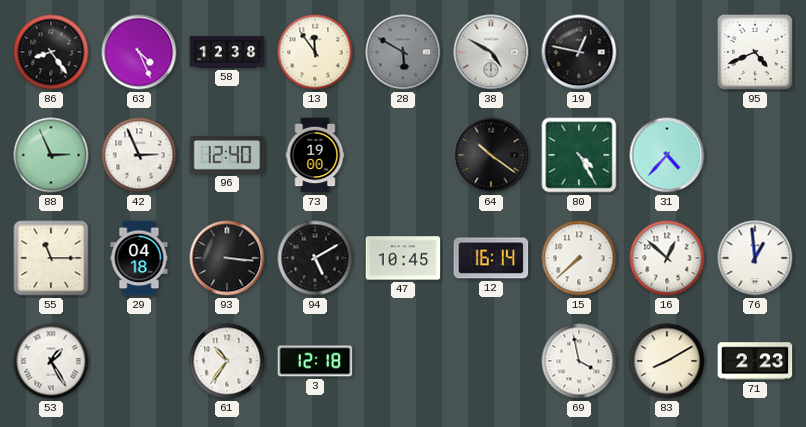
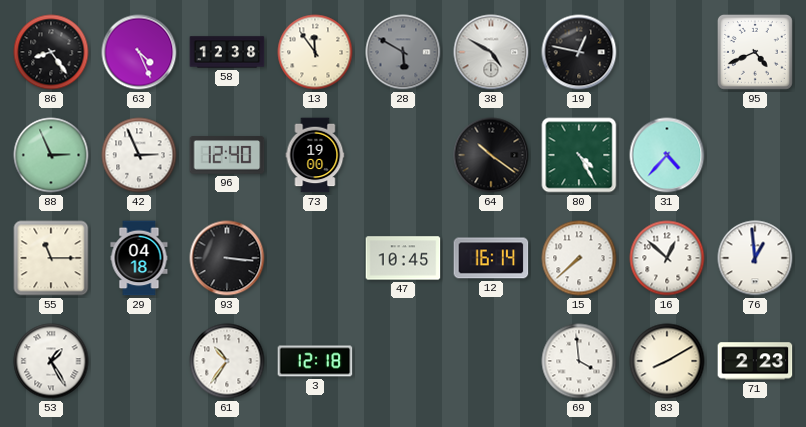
94: 5:10 -> none (315, 258)
69: 3:58 -> 3:59 (579, 361)
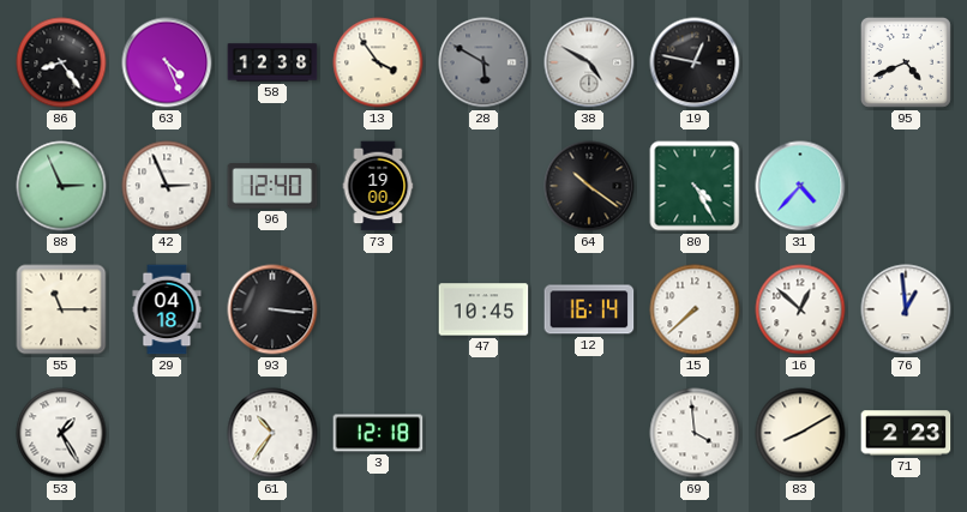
13: 11:54 -> 3:54 (378, 62)
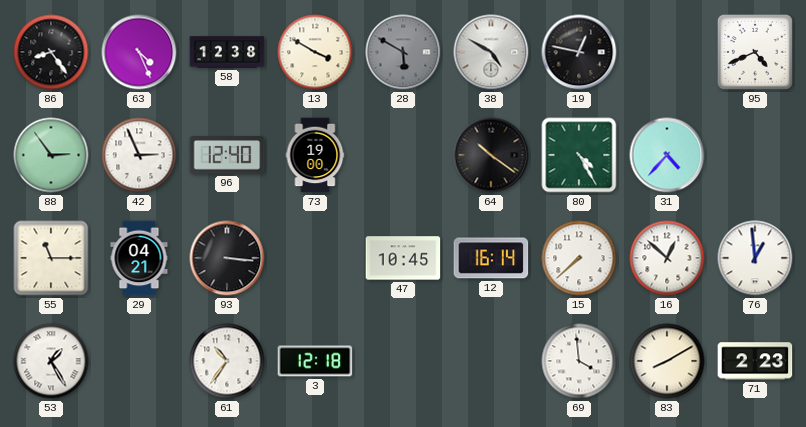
13: 3:54 -> 3:50 (315, 52)
88: 2:56 -> 2:54 (51, 155)
29: 04:18 -> 04:21 (139, 258)
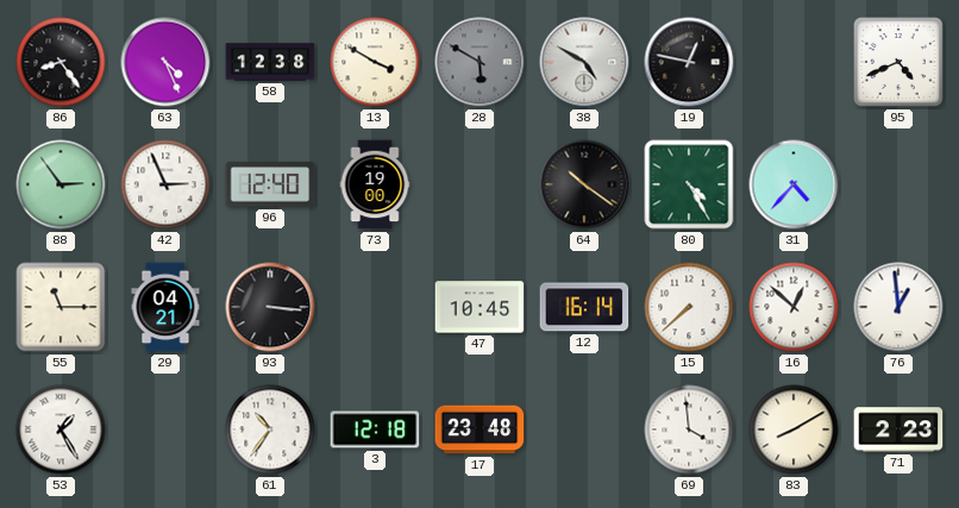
17: none -> 23:48 (479, 429)
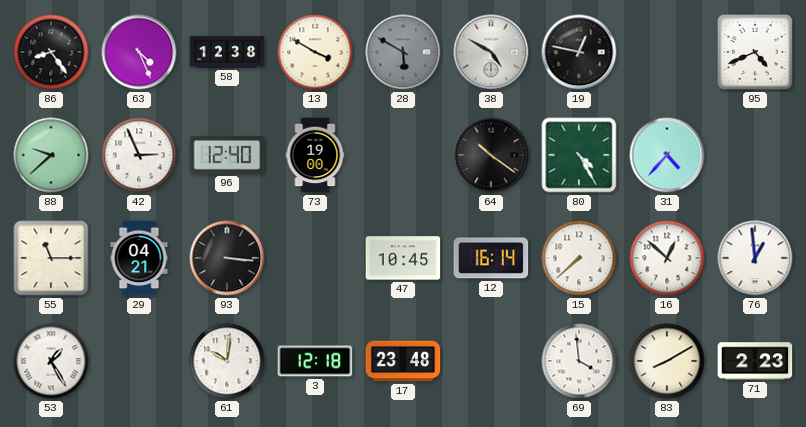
88: 2:54 -> 9:38 (51, 155)
61: 10:36 -> 10:01 (227, 361)
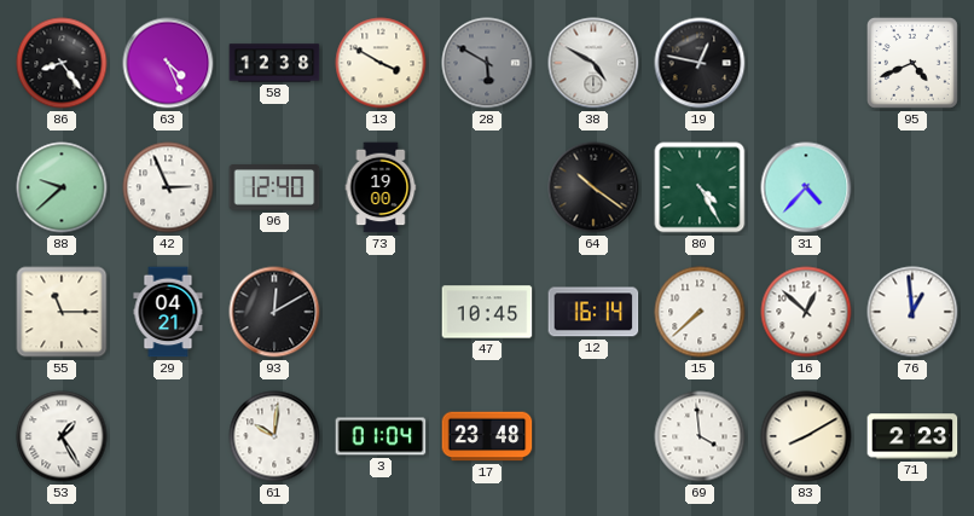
93: 3:16 -> 12:10 (274, 312)
3: 12:18 -> 01:04 (381, 436)
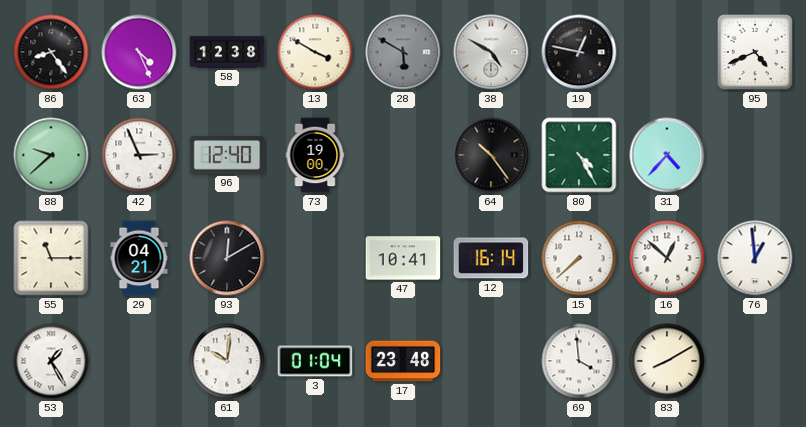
64: 10:21 -> 10:24 (491, 155)
47: 10:45 -> 10:41 (403, 258)
71: 2:23 -> none (912, 436)
